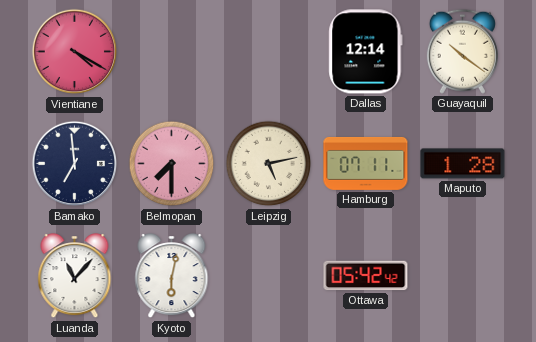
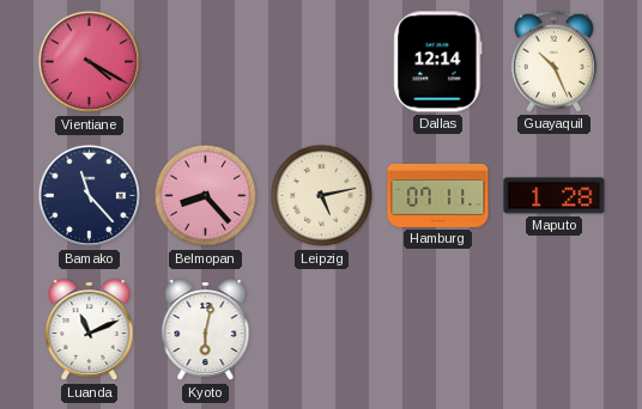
Guayaquil: 10:21 -> 10:26 (553, 61)
Bamako: 6:59 -> 11:23 (90, 196)
Belmopan: 7:30 -> 8:23 (206, 196)
Luanda: 11:07 -> 11:11 (90, 331)
Ottawa: 05:42 -> none (366, 276)
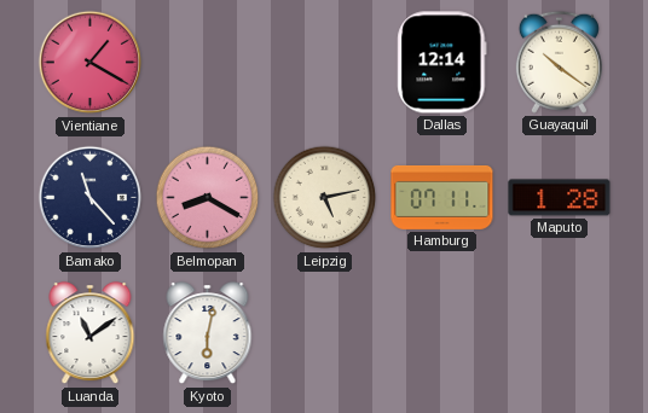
Vientiane: 4:20 -> 1:20 (91, 63)
Guayaquil: 10:26 -> 10:21 (559, 62)
Belmopan: 8:23 -> 8:20 (208, 198)
Luanda: 11:11 -> 11:09 (91, 335)
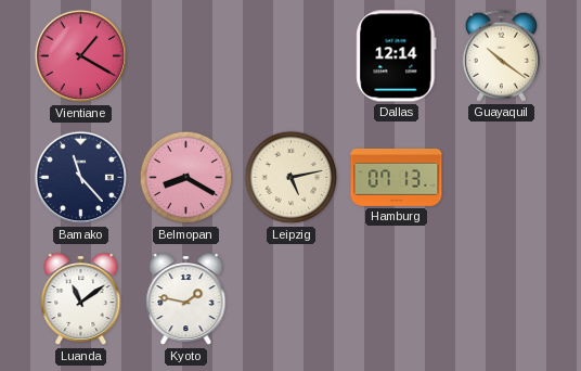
Hamburg: 07:11 -> 07:13 (397, 177)
Maputo: 1:28 -> none (560, 198)
Kyoto: 6:02 -> 1:47 (186, 300)
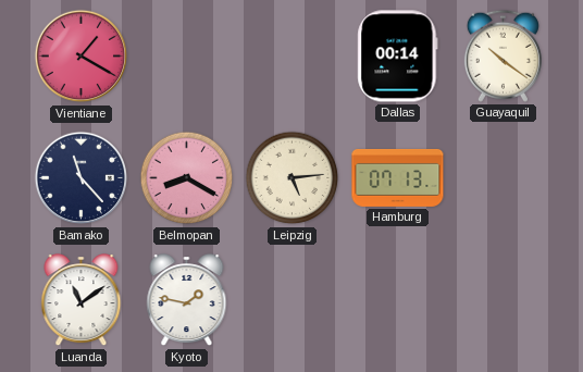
Dallas: 12:14 -> 00:14 (398, 57)
Leipzig: 5:13 -> 5:14 (293, 178)
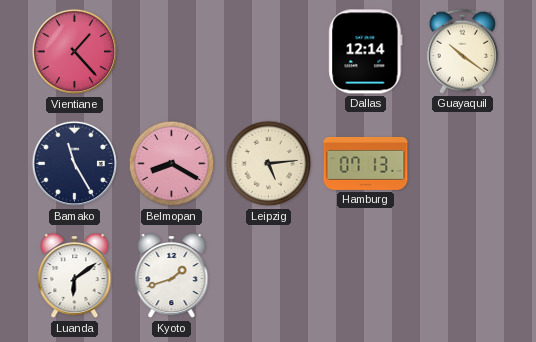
Vientiane: 1:20 -> 1:23 (75, 52)
Dallas: 00:14 -> 12:14 (366, 52)
Bamako: 11:23 -> 11:25 (75, 164)
Luanda: 11:09 -> 6:09 (75, 277)
Kyoto: 1:47 -> 1:42 (172, 277)
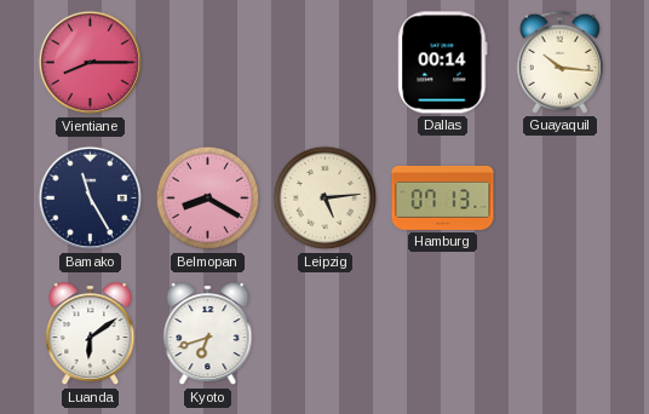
Vientiane: 1:23 -> 8:15 (91, 63)
Dallas: 12:14 -> 00:14 (443, 63)
Guayaquil: 10:21 -> 10:16 (559, 62)
Kyoto: 1:42 -> 6:42 (208, 335)
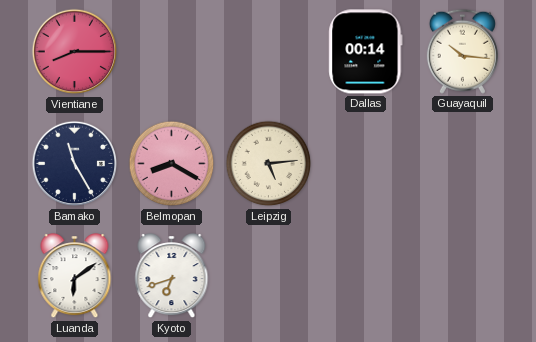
Hamburg: 07:13 -> none (443, 197)
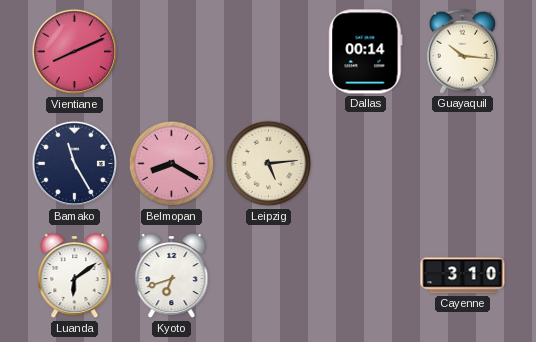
Vientiane: 8:15 -> 8:11 (75, 52)
Cayenne: none -> 3:10 (463, 276)
